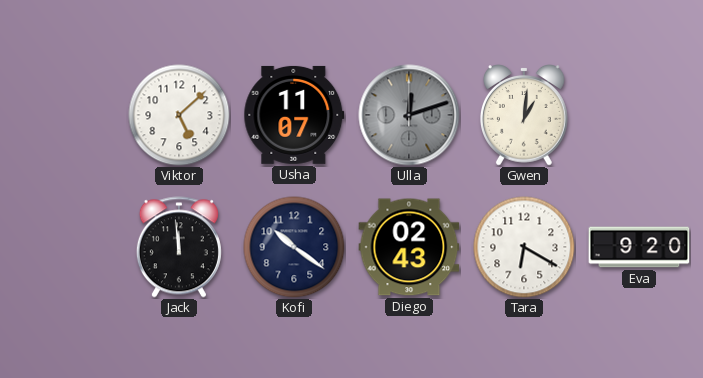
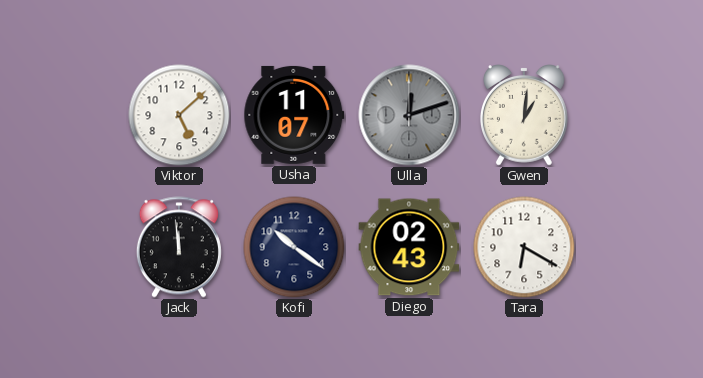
Eva: 9:20 -> none (639, 247)
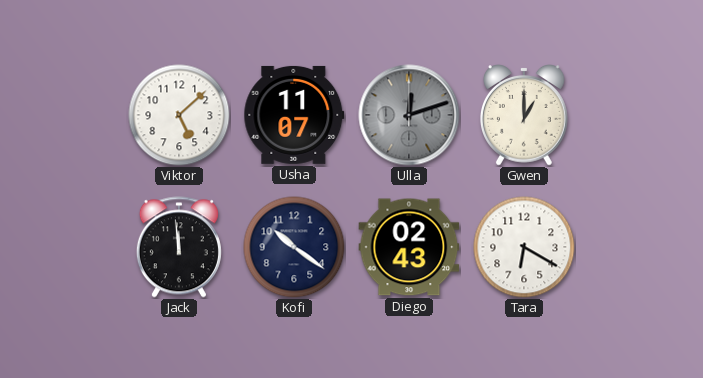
Gwen: 1:01 -> 1:00 (524, 116)
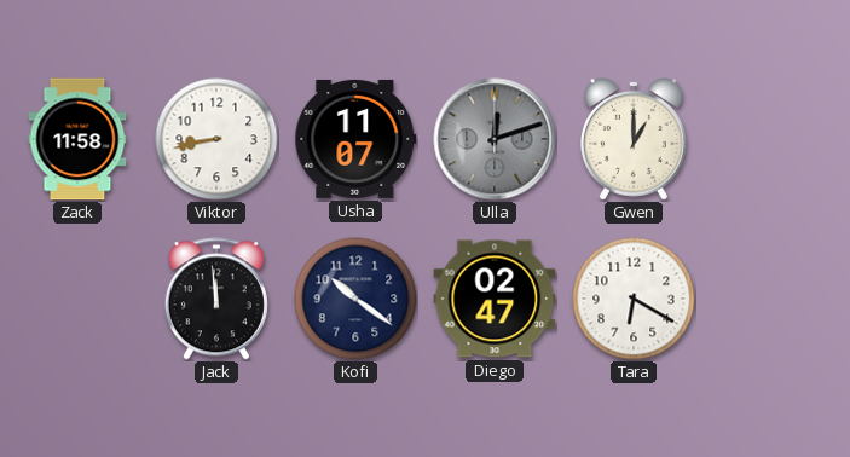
Zack: none -> 11:58 (77, 139)
Viktor: 5:08 -> 8:43 (216, 139)
Diego: 02:43 -> 02:47 (495, 299)
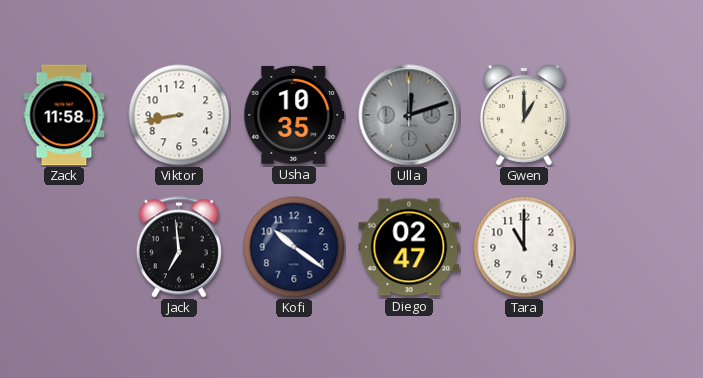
Usha: 11:07 -> 10:35 (294, 115)
Jack: 11:59 -> 6:59 (179, 247)
Tara: 6:20 -> 11:00 (524, 247)
